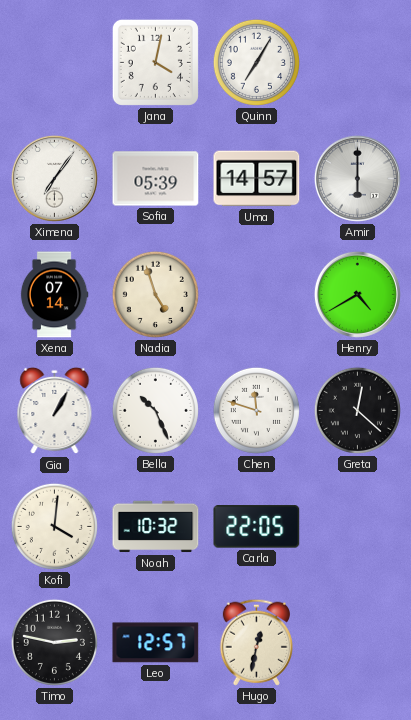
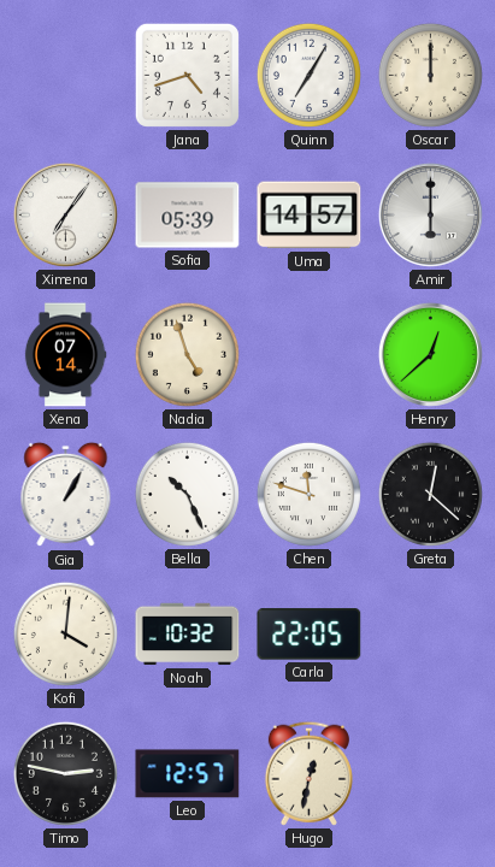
Jana: 4:02 -> 4:42 (187, 75)
Oscar: none -> 12:00 (430, 75)
Henry: 4:40 -> 12:38 (430, 354)
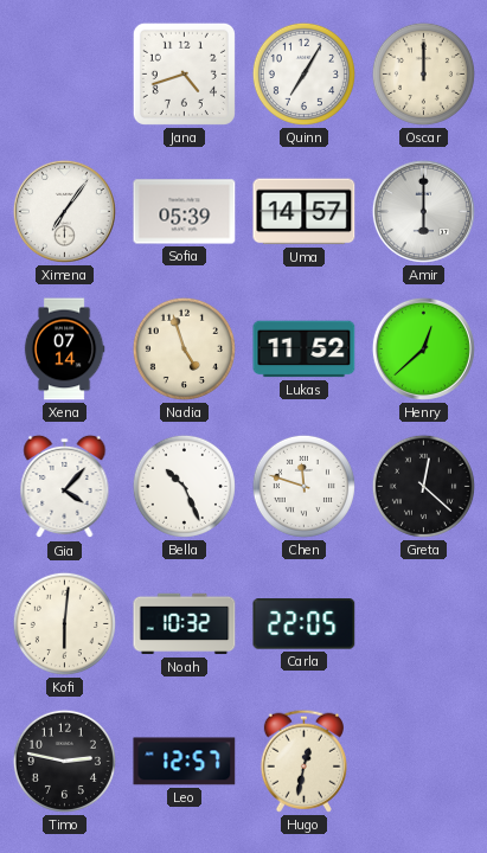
Lukas: none -> 11:52 (305, 349)
Gia: 1:05 -> 4:07 (65, 487)
Kofi: 4:01 -> 6:01 (64, 623)
